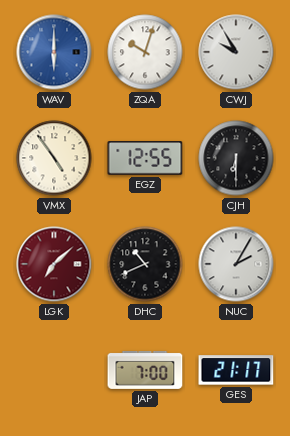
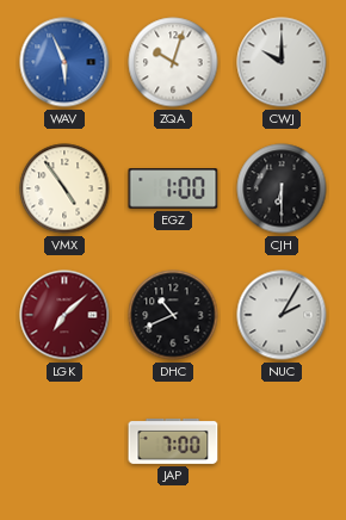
WAV: 6:00 -> 5:56 (64, 62)
CWJ: 9:55 -> 10:00 (282, 62)
EGZ: 12:55 -> 1:00 (173, 190)
GES: 21:17 -> none (236, 370)
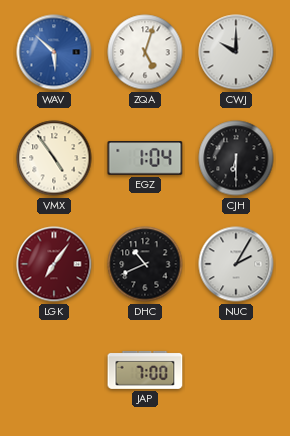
WAV: 5:56 -> 5:52 (54, 52)
ZQA: 10:03 -> 5:03 (145, 52)
EGZ: 1:00 -> 1:04 (145, 159)
LGK: 7:08 -> 7:06 (54, 264)
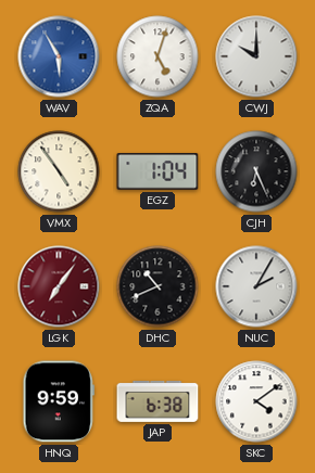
WAV: 5:52 -> 5:55 (59, 56)
CJH: 6:30 -> 6:26 (256, 171)
HNQ: none -> 9:59 (59, 401)
JAP: 7:00 -> 6:38 (157, 401)
SKC: none -> 4:09 (256, 401)
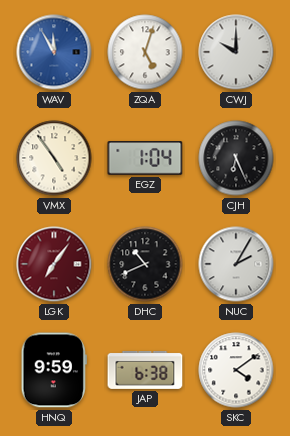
WAV: 5:55 -> 11:55 (54, 52)
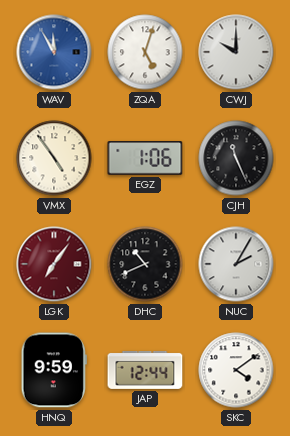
EGZ: 1:04 -> 1:06 (145, 159)
CJH: 6:26 -> 11:26 (236, 158)
JAP: 6:38 -> 12:44 (145, 370)
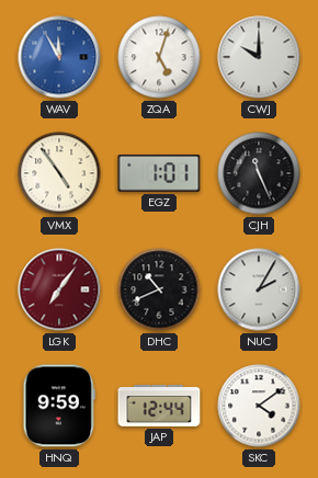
EGZ: 1:06 -> 1:01 (159, 174)
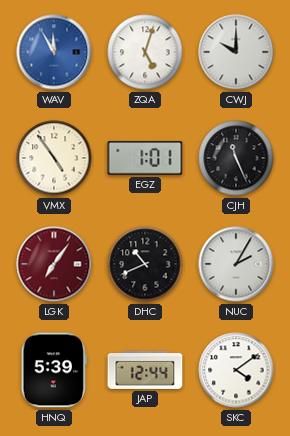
HNQ: 9:59 -> 5:39 (54, 370)
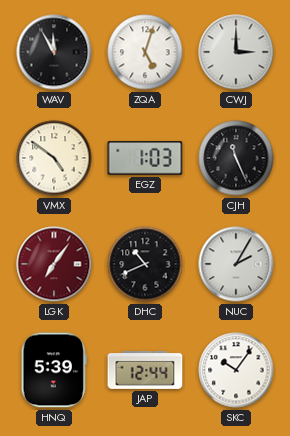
WAV dial: blue -> black (54, 52)
CWJ: 10:00 -> 3:00 (236, 52)
VMX: 4:54 -> 4:51 (54, 158)
EGZ: 1:01 -> 1:03 (145, 159)
SKC: 4:09 -> 10:06 (236, 370)
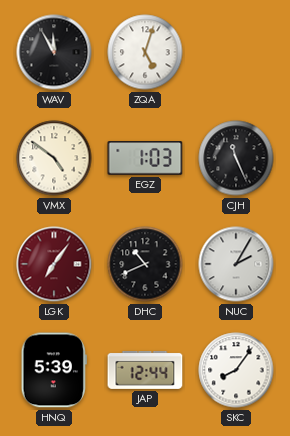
CWJ: 3:00 -> none (236, 52)
SKC: 10:06 -> 8:06 (236, 370)
